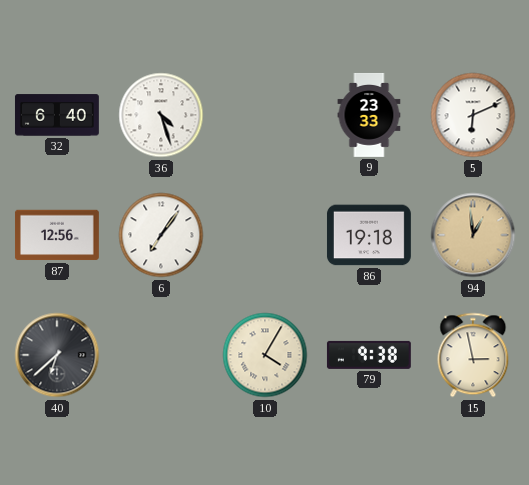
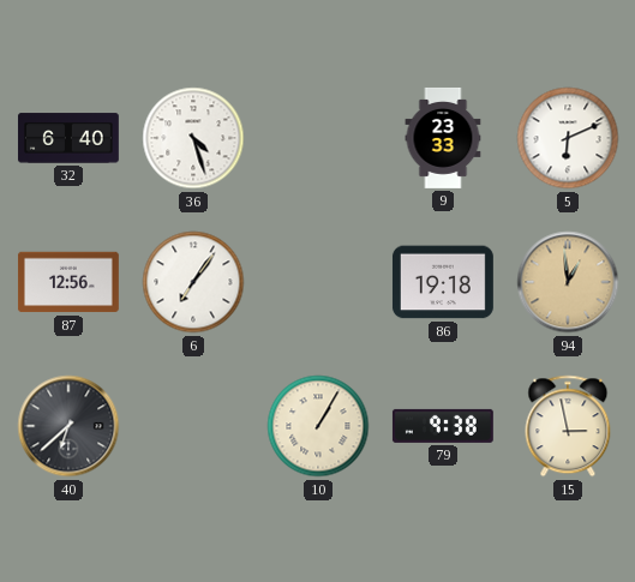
10: 4:05 -> 1:05 (318, 426)
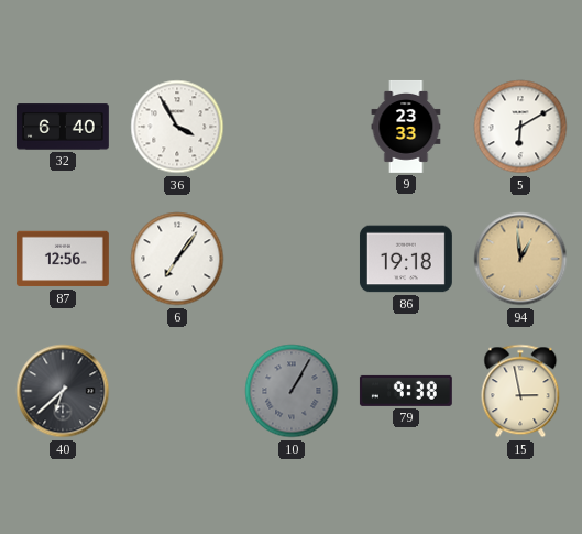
36: 4:27 -> 3:55 (177, 127)
5: 6:11 -> 6:10 (520, 127)
10 dial: cream -> grey (292, 391)
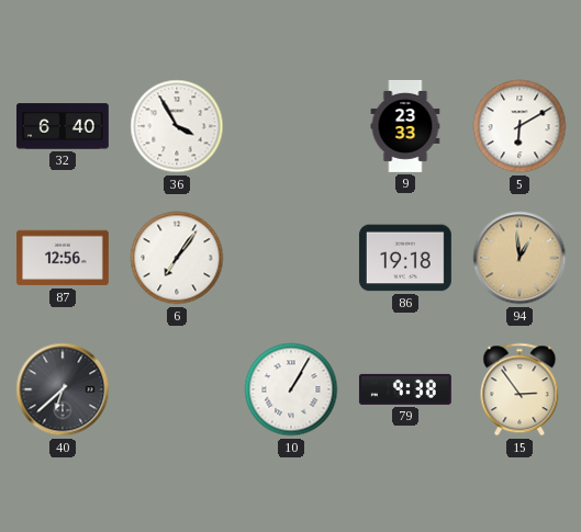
10 dial: grey -> white (291, 389)
15: 2:58 -> 2:54 (519, 389)
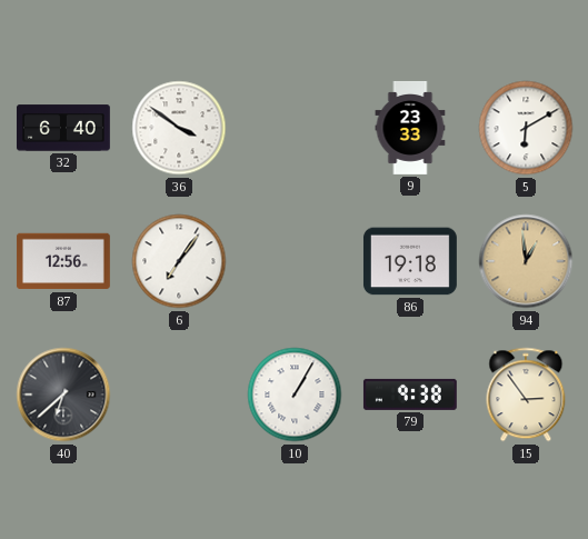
36: 3:55 -> 3:51 (179, 128)
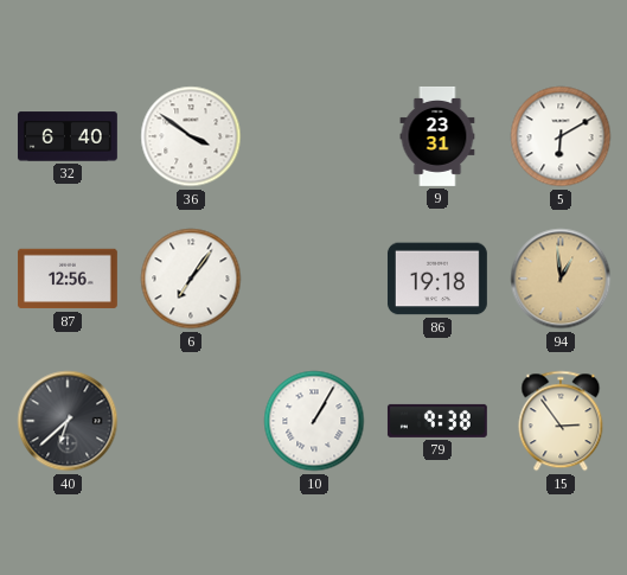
9: 23:33 -> 23:31 (437, 136)
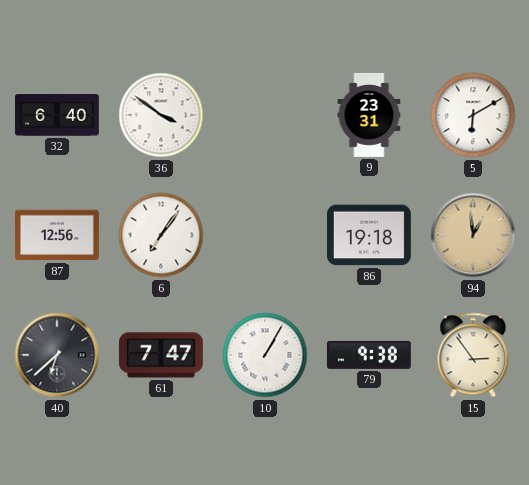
61: none -> 7:47 (161, 355)
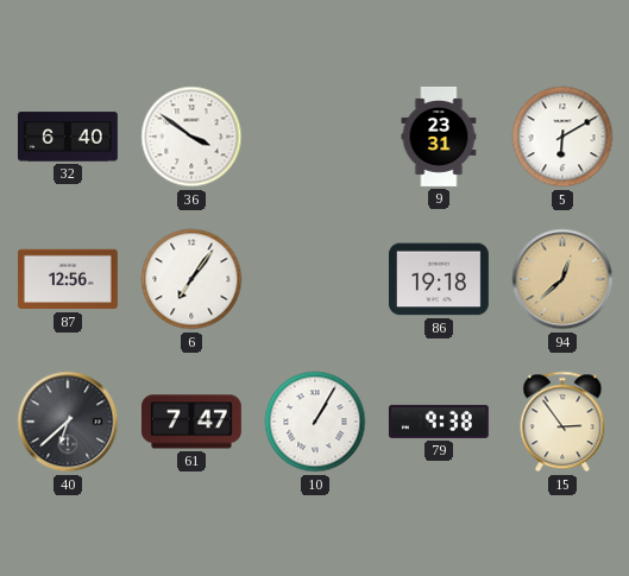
94: 12:59 -> 12:38 (562, 279)
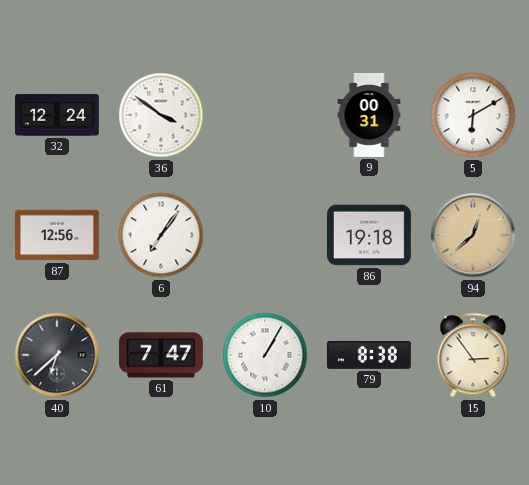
32: 6:40 -> 12:24 (57, 115)
9: 23:31 -> 00:31 (369, 115)
79: 9:38 -> 8:38 (369, 355)
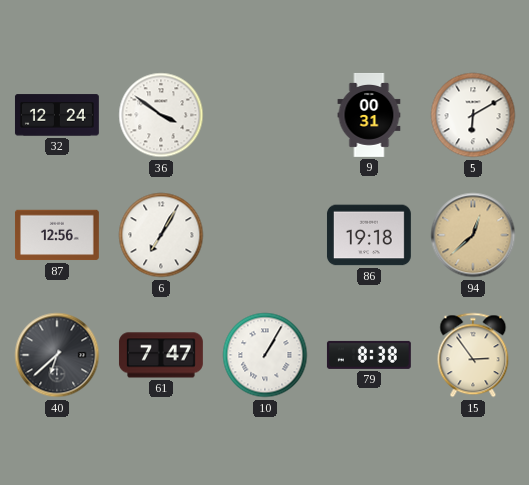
6: 7:06 -> 7:05 (161, 235)
